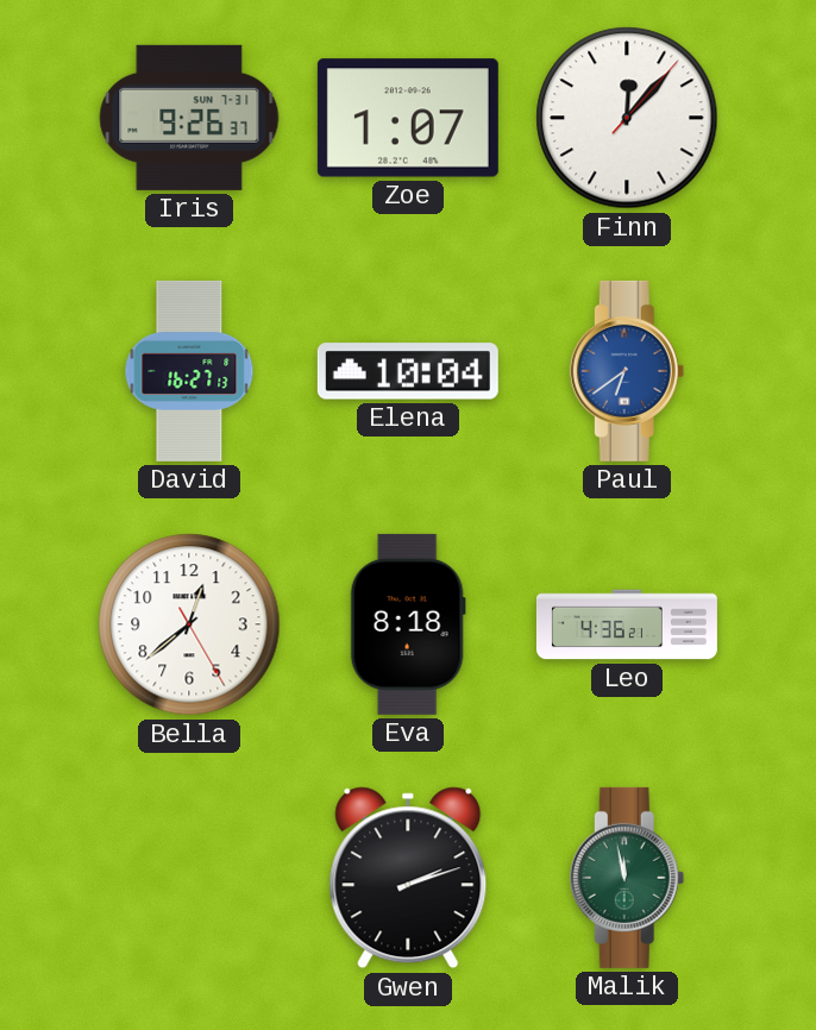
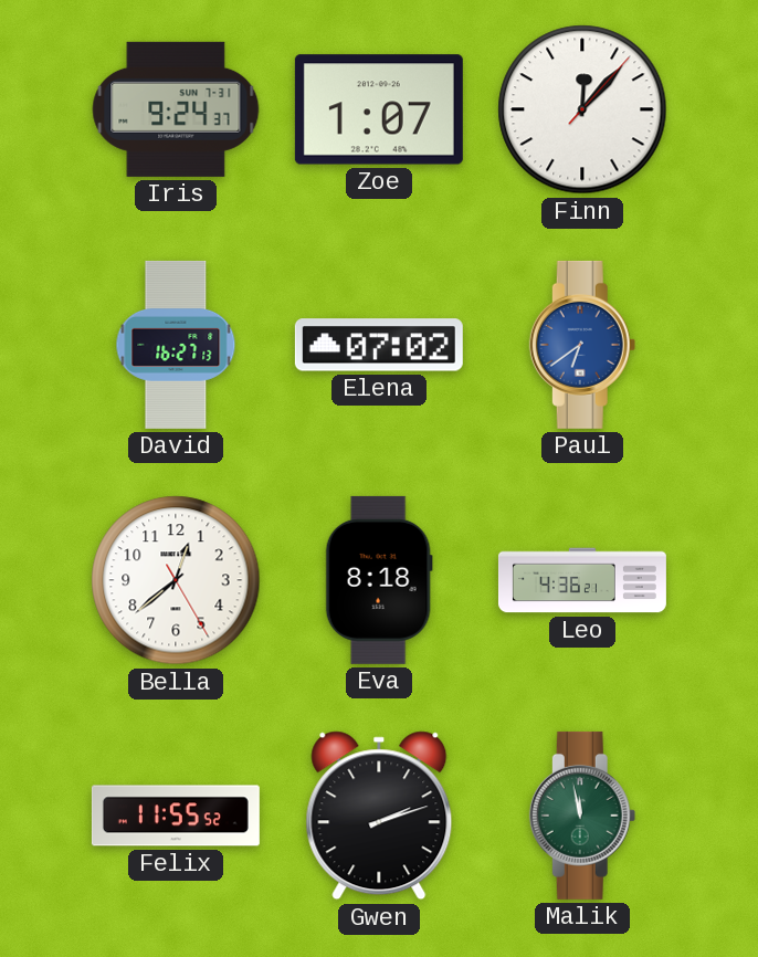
Iris: 9:26 -> 9:24 (176, 109)
Elena: 10:04 -> 07:02 (379, 345)
Felix: none -> 11:55 (176, 816)
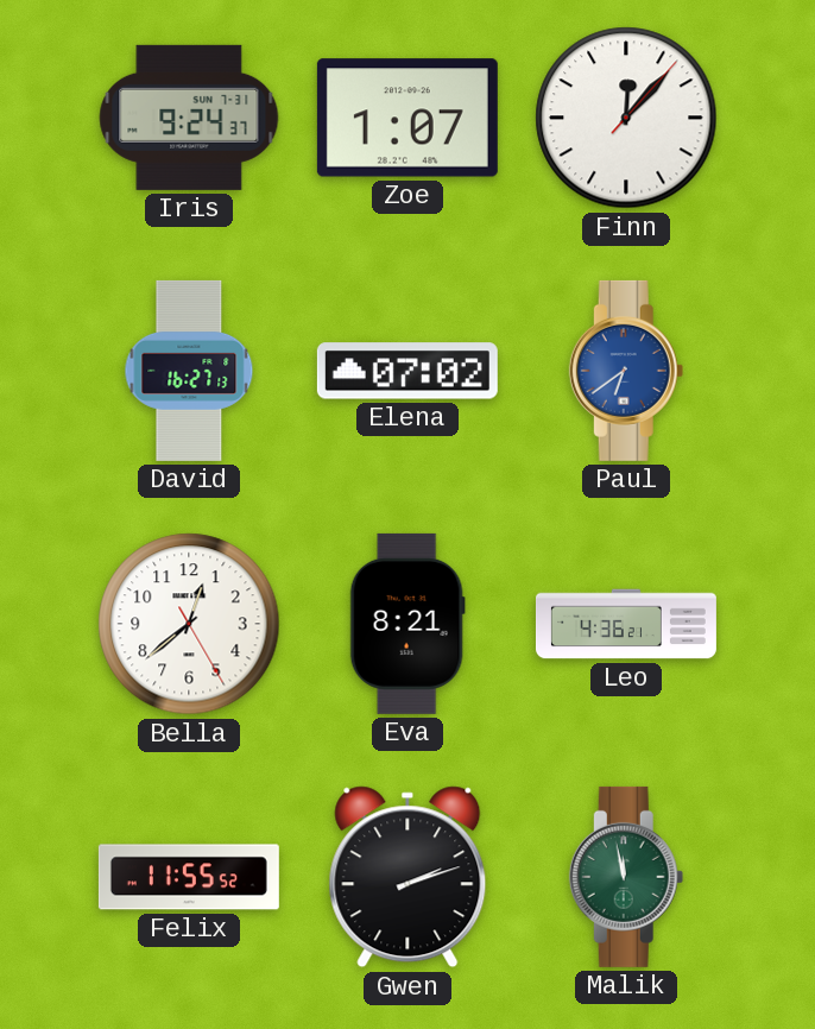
Eva: 8:18 -> 8:21 (407, 624)
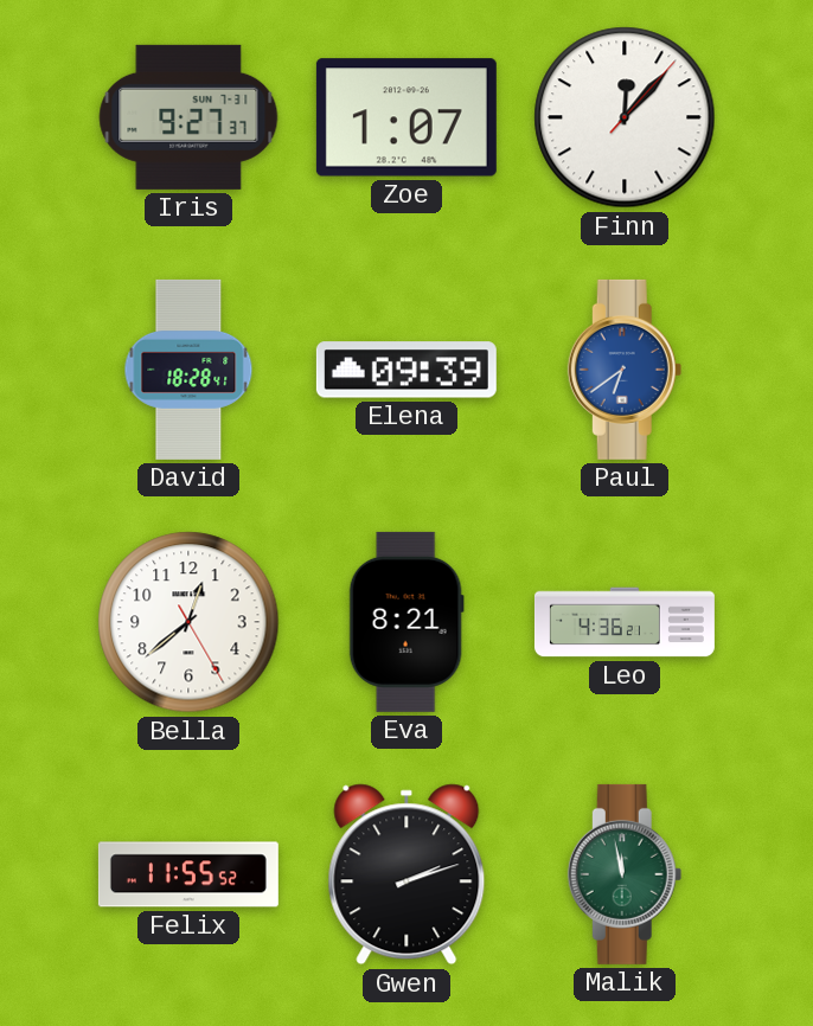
Iris: 9:24 -> 9:27 (188, 117)
David: 16:27 -> 18:28 (188, 370)
Elena: 07:02 -> 09:39 (406, 370)
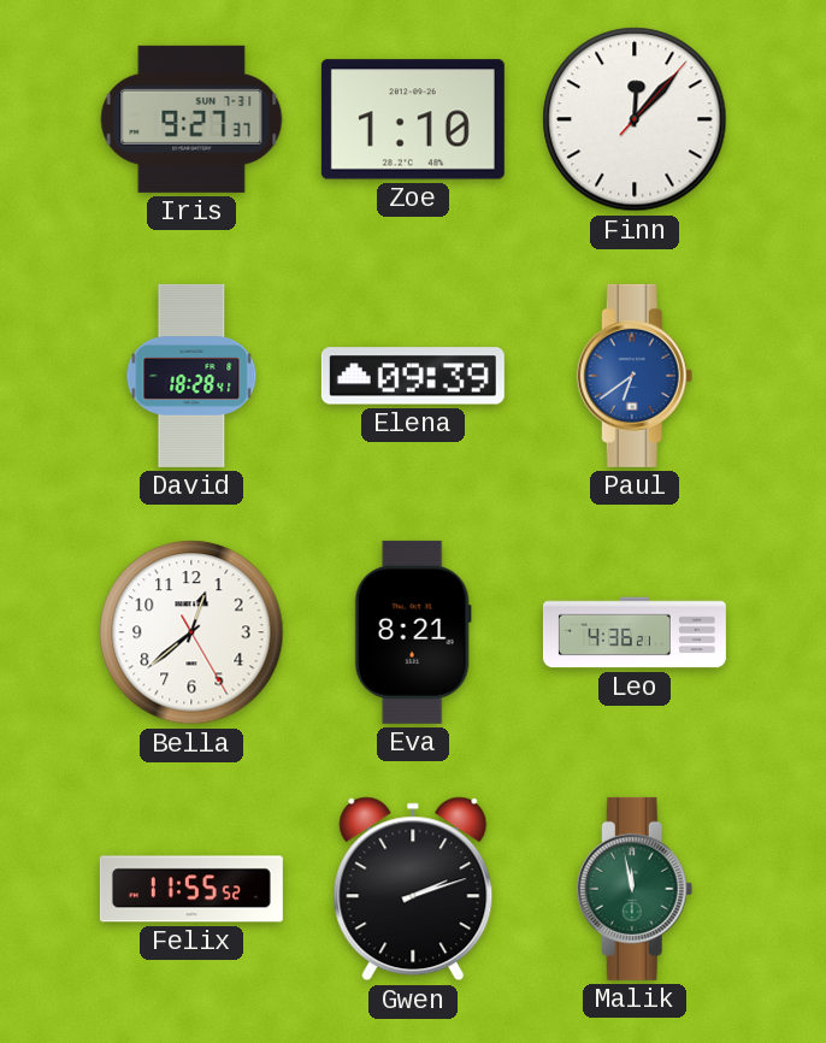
Zoe: 1:07 -> 1:10 (413, 119)
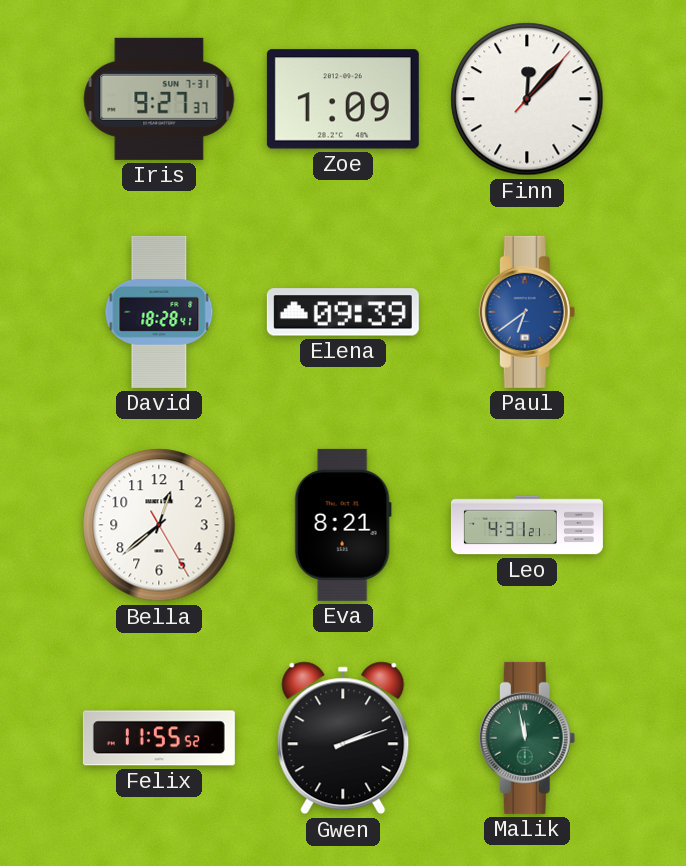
Zoe: 1:10 -> 1:09 (343, 99)
Leo: 4:36 -> 4:31 (527, 525)
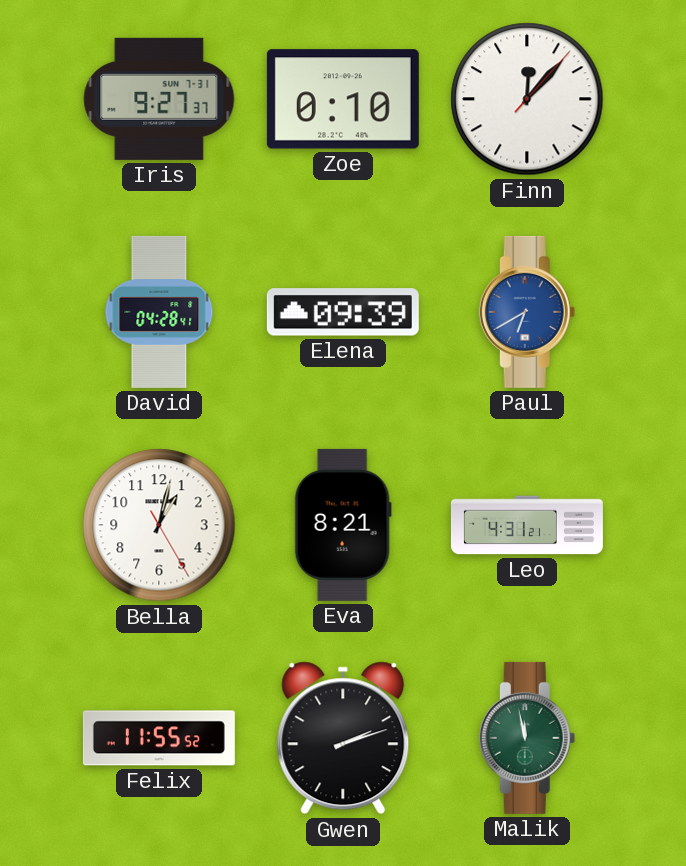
Zoe: 1:09 -> 0:10 (343, 99)
David: 18:28 -> 04:28 (159, 312)
Paul: 6:39 -> 6:40 (527, 312)
Bella: 12:38 -> 1:02 (159, 525)
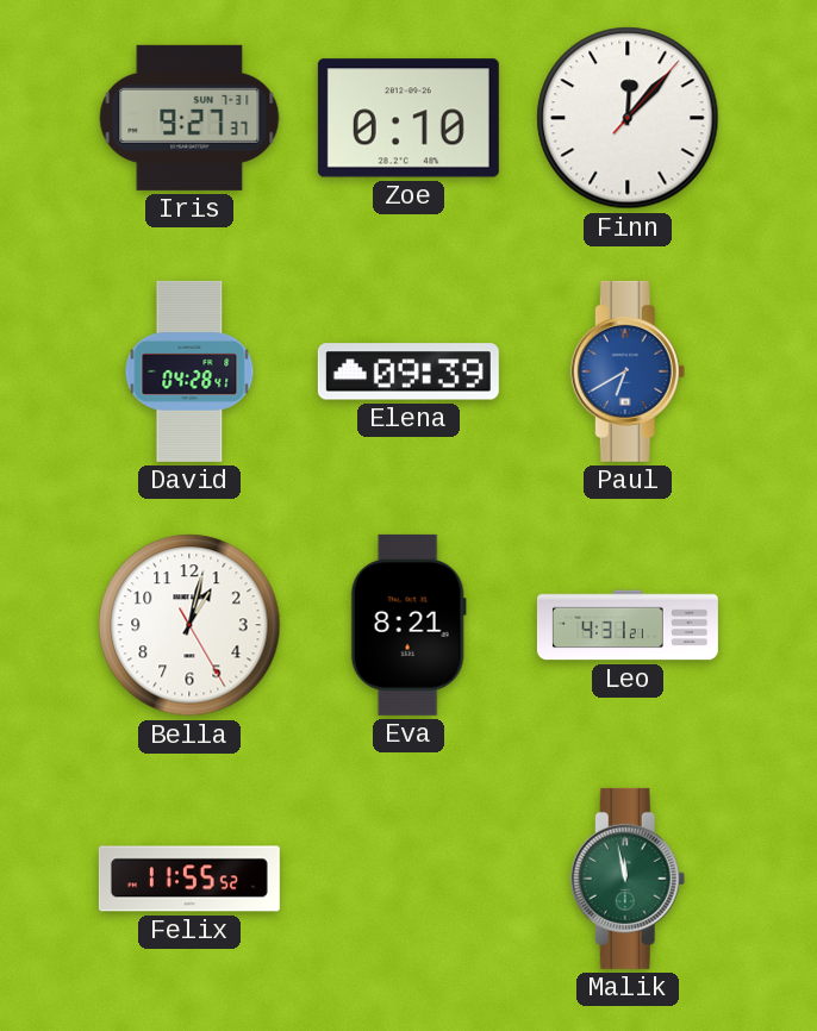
Gwen: 2:12 -> none (343, 738)
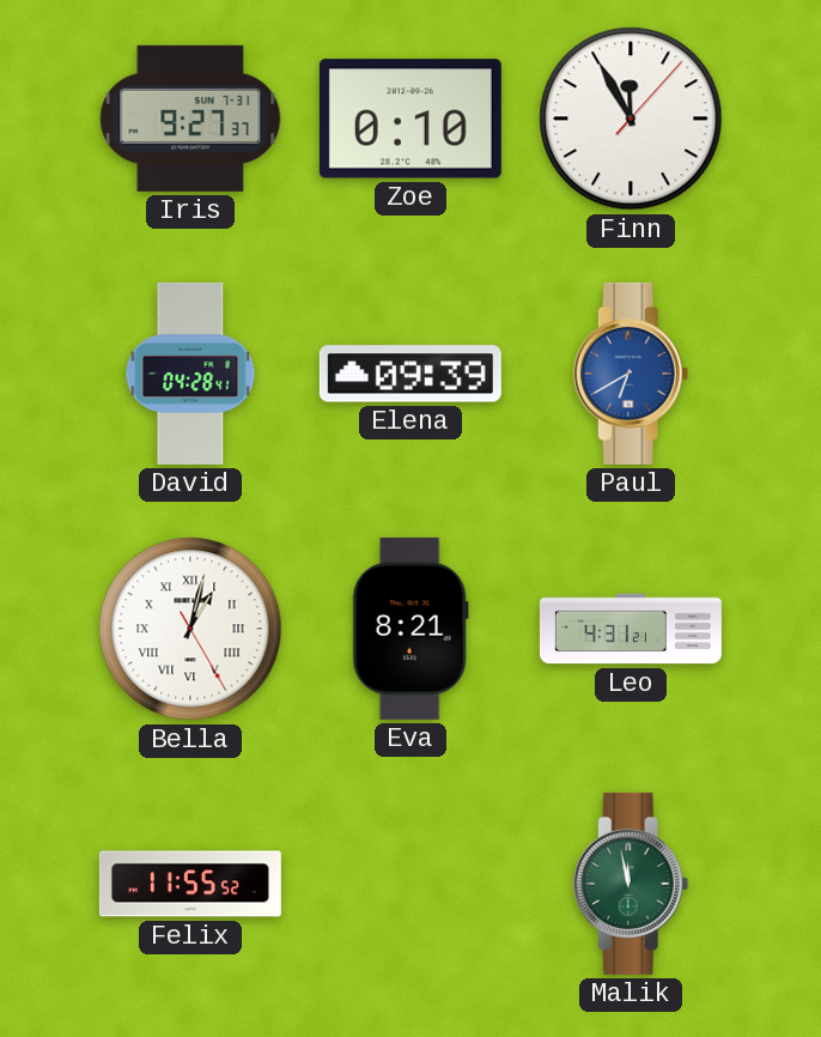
Finn: 12:07 -> 11:55 (631, 119)
Bella numerals: Arabic -> Roman (190, 629)
